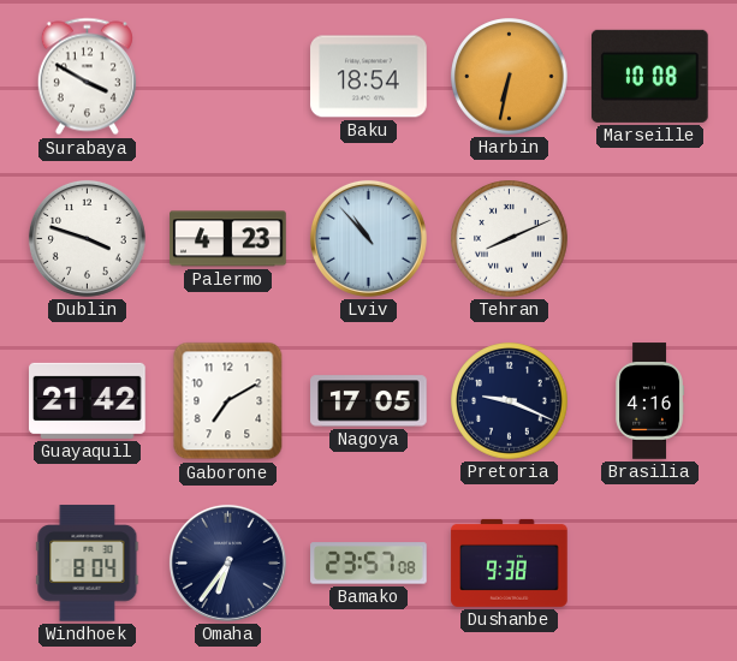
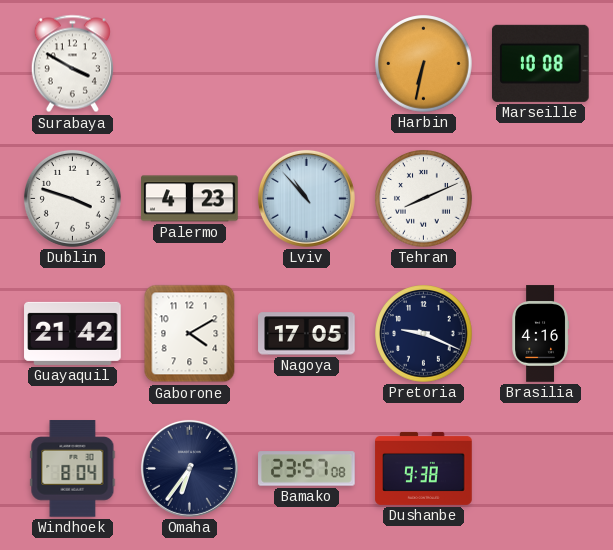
Baku: 18:54 -> none (369, 77)
Gaborone: 7:10 -> 4:10 (190, 334)
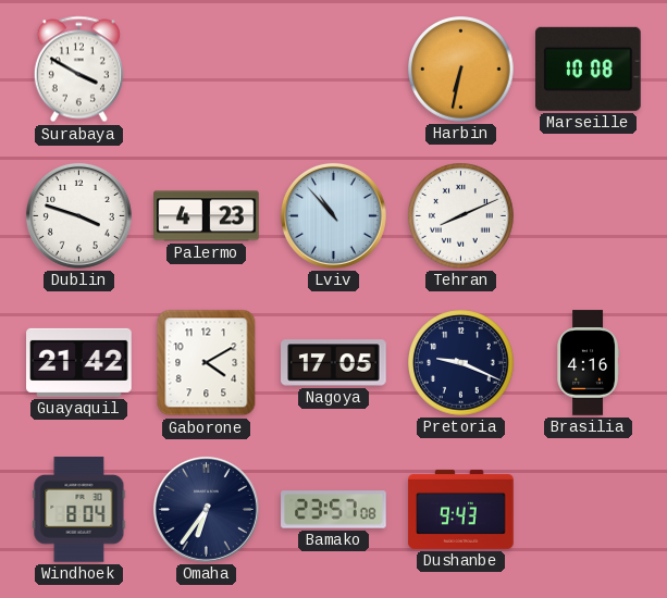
Dushanbe: 9:38 -> 9:43 (461, 509)
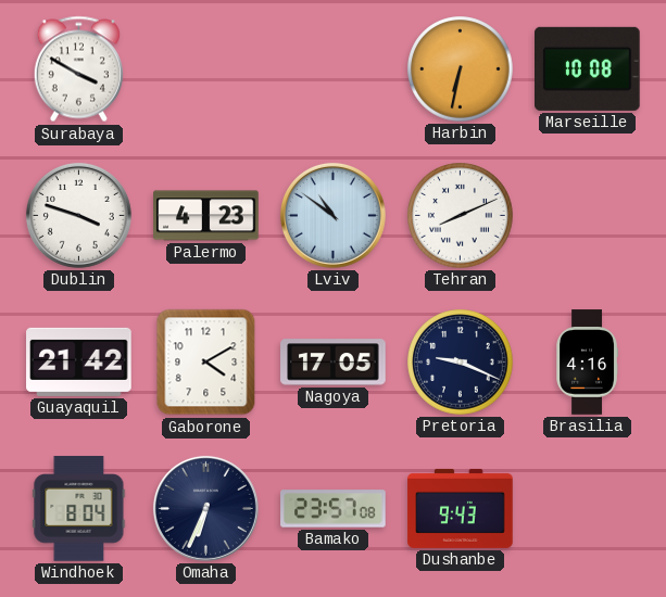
Lviv: 10:53 -> 10:51 (332, 215)
Omaha: 6:36 -> 6:34 (205, 508)
